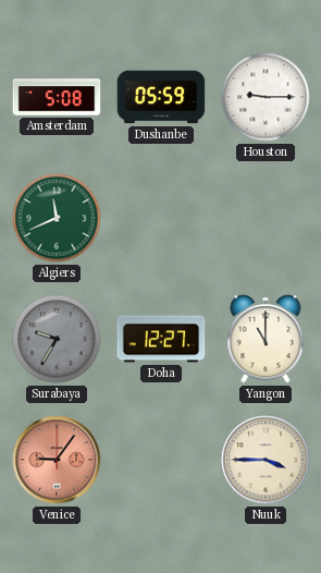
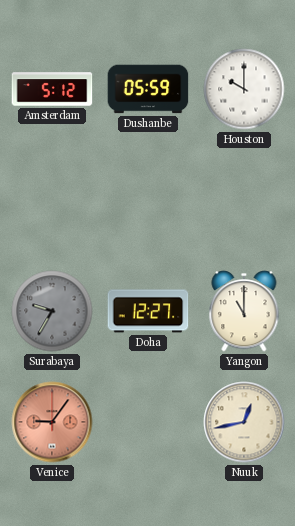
Amsterdam: 5:08 -> 5:12 (52, 89)
Houston: 9:15 -> 10:00 (244, 89)
Algiers: 11:41 -> none (57, 218)
Nuuk: 3:45 -> 12:43 (244, 422)
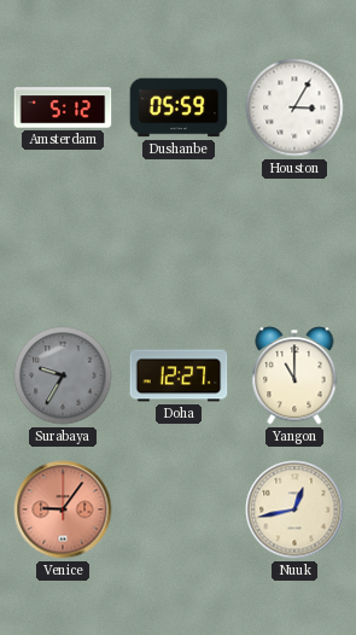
Houston: 10:00 -> 3:05 (294, 107)
